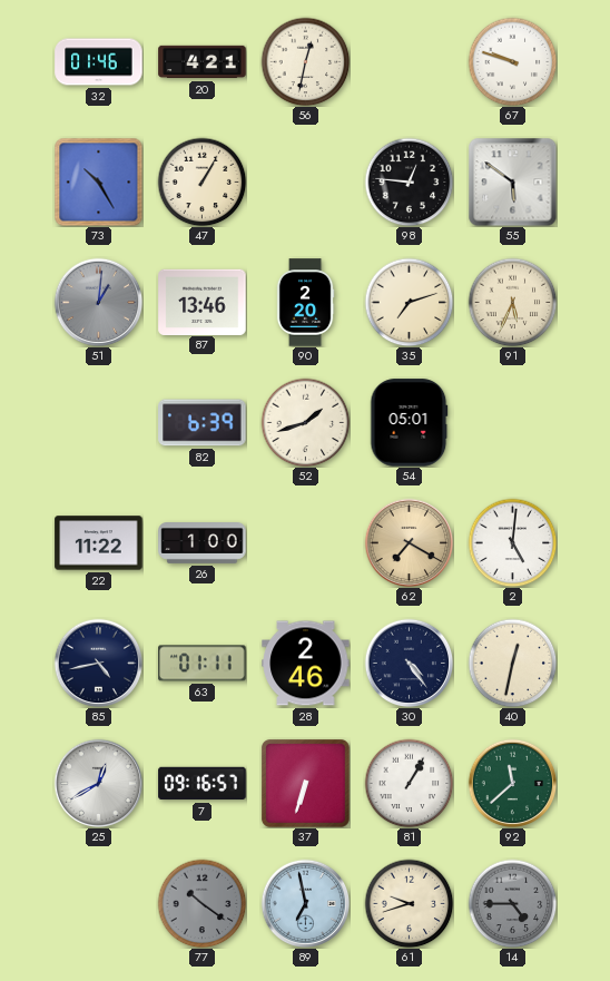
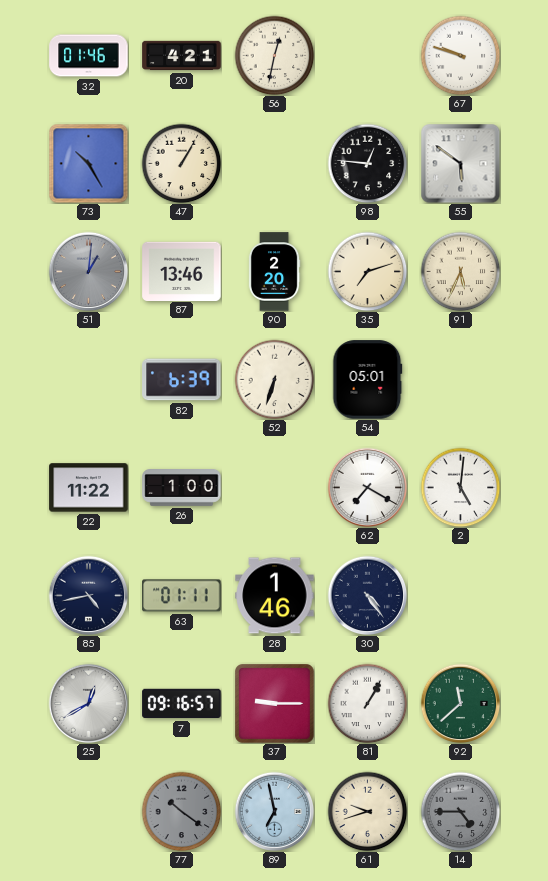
52: 1:42 -> 6:33 (274, 379)
62 dial: champagne -> white (367, 487)
28: 2:46 -> 1:46 (275, 596)
40: 12:32 -> none (512, 663)
37: 6:33 -> 9:15 (274, 703)
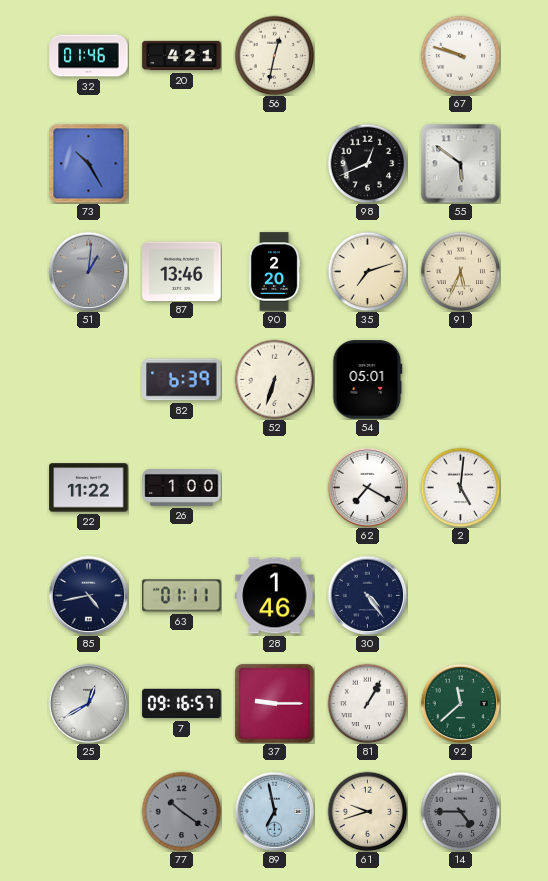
47: 1:05 -> none (181, 163)
98: 12:46 -> 12:41 (367, 163)
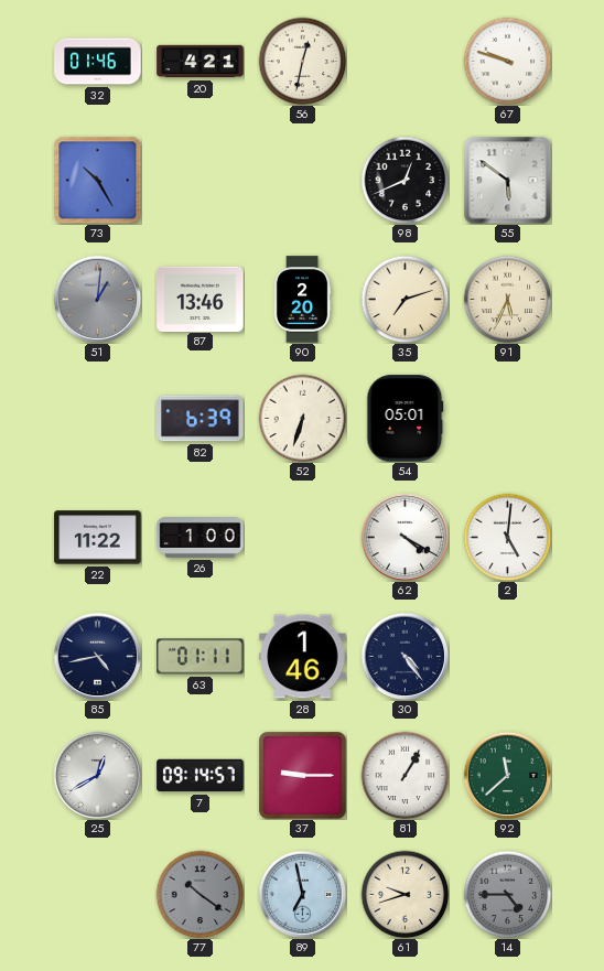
62: 7:20 -> 4:20 (405, 537)
7: 09:16 -> 09:14 (201, 776)
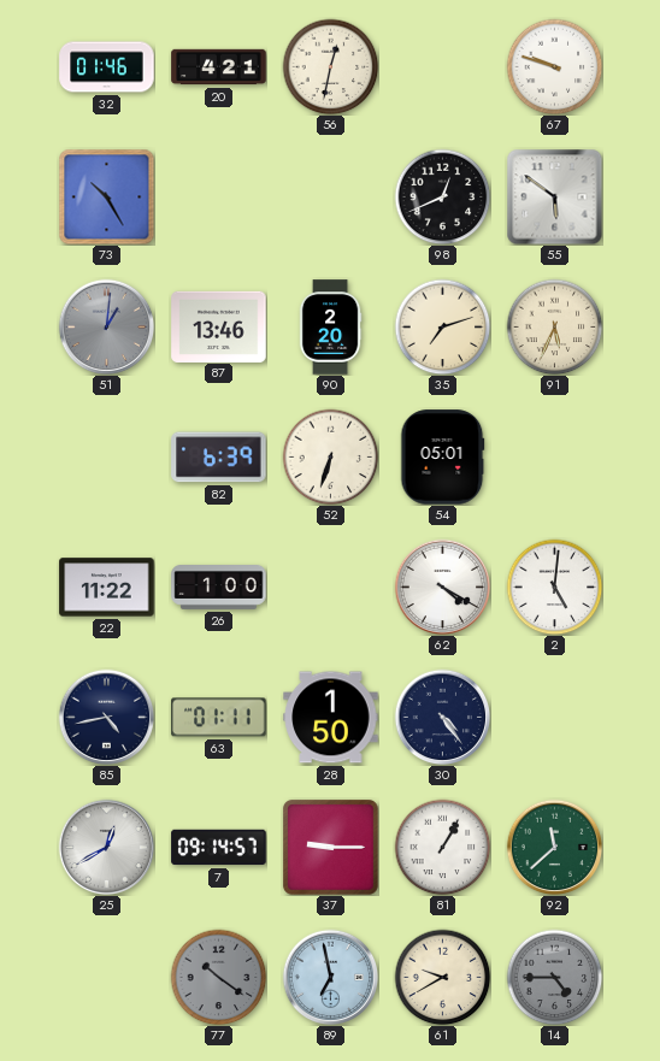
28: 1:46 -> 1:50 (331, 718)
61: 9:42 -> 9:40 (442, 977)
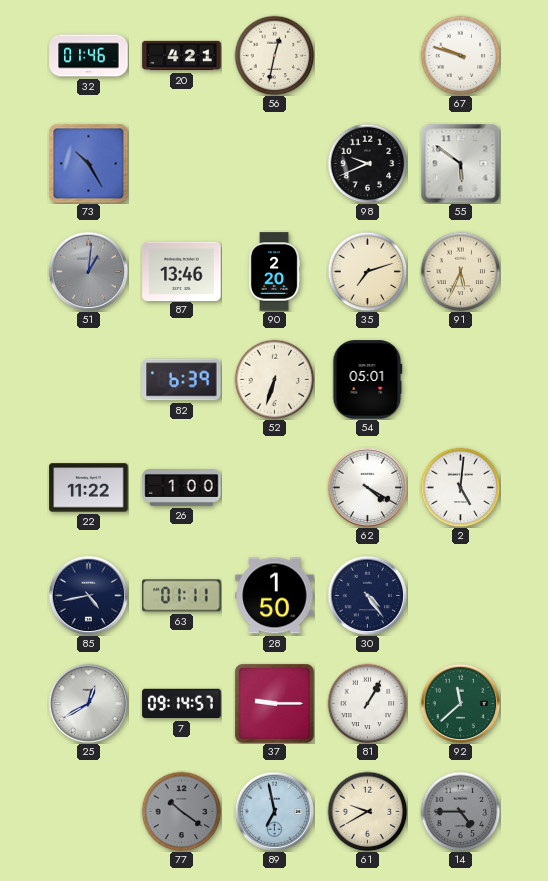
98: 12:41 -> 9:41 (367, 163)
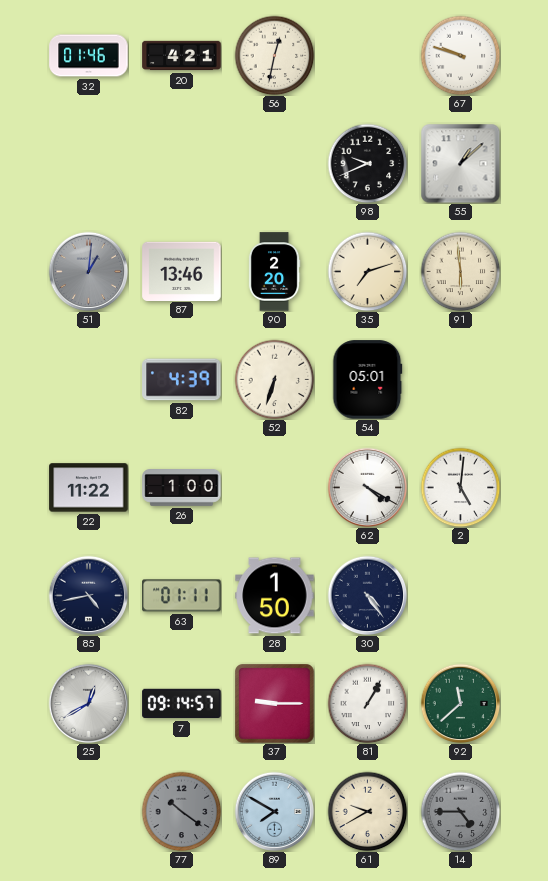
73: 10:25 -> none (88, 163)
55: 5:51 -> 1:08 (460, 163)
91: 5:34 -> 5:59 (460, 271)
82: 6:39 -> 4:39 (182, 380)
89: 6:58 -> 7:50 (274, 811)
